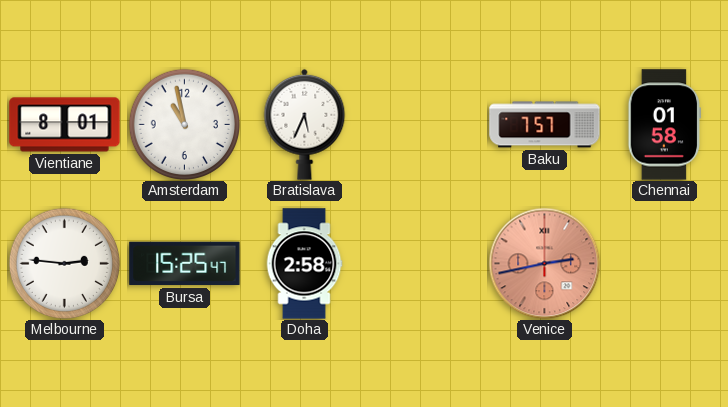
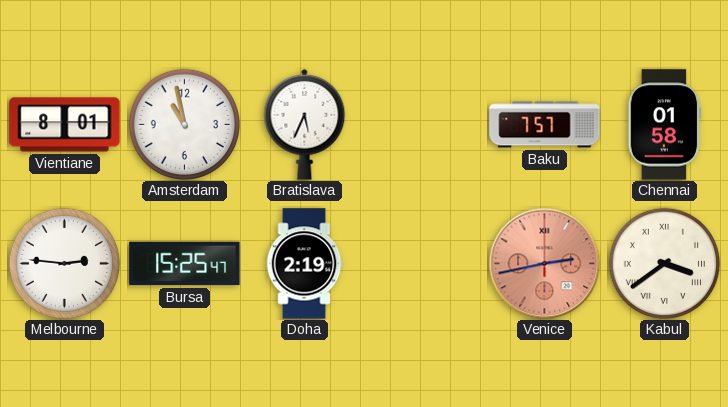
Doha: 2:58 -> 2:19 (304, 264)
Kabul: none -> 3:39 (664, 263)
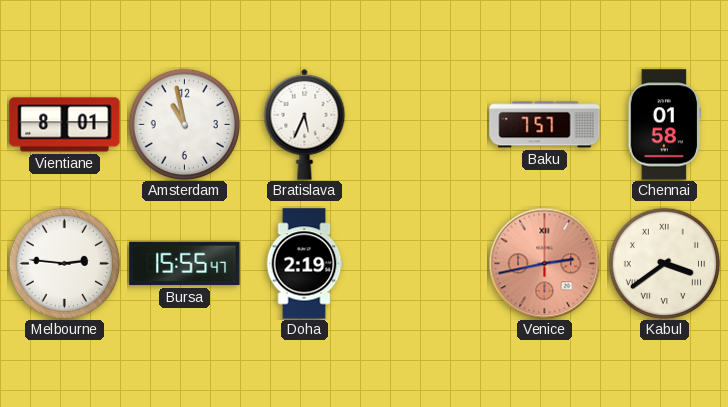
Bursa: 15:25 -> 15:55 (185, 264)
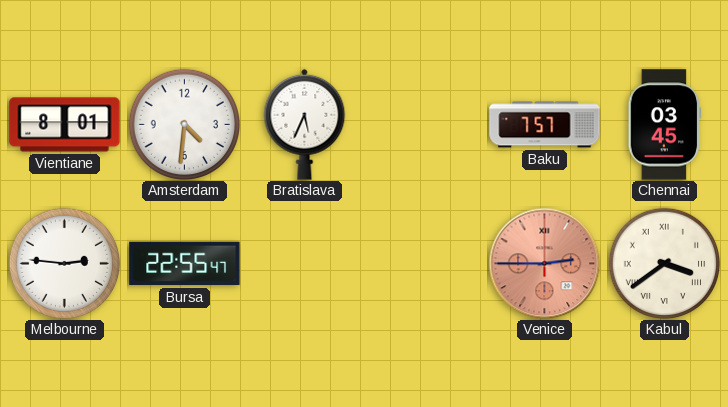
Amsterdam: 10:58 -> 4:31 (184, 124)
Chennai: 01:58 -> 03:45 (665, 125)
Bursa: 15:55 -> 22:55 (185, 264)
Doha: 2:19 -> none (304, 264)
Venice: 2:43 -> 2:45 (544, 263)
